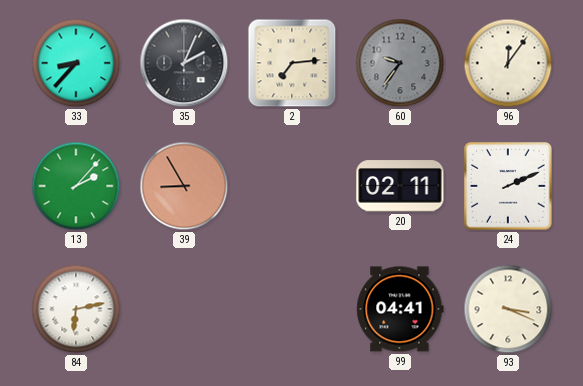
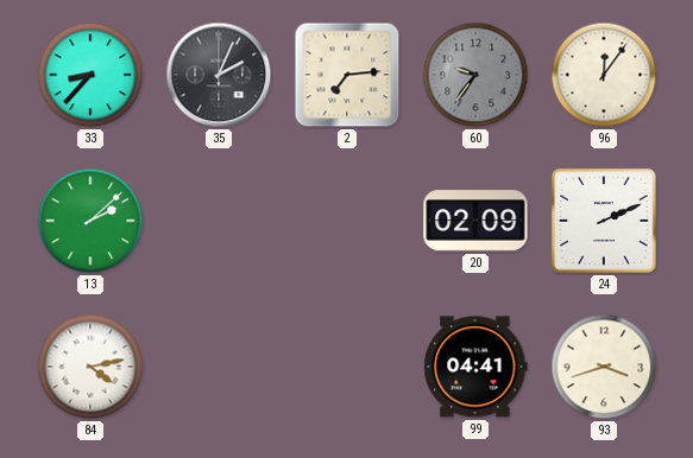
13: 2:07 -> 2:08 (90, 221)
39: 8:55 -> none (184, 186)
20: 02:11 -> 02:09 (475, 221)
84: 6:13 -> 4:13 (90, 367)
93: 3:19 -> 3:42 (604, 367)
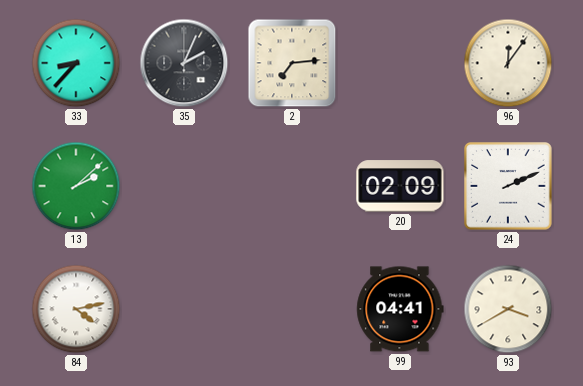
60: 9:36 -> none (475, 75)
93: 3:42 -> 3:40 (508, 309)
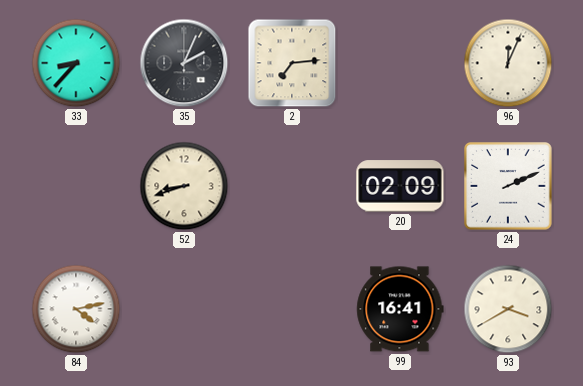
96: 12:06 -> 12:04 (508, 63)
13: 2:08 -> none (76, 186)
52: none -> 8:42 (184, 186)
99: 04:41 -> 16:41 (400, 309)
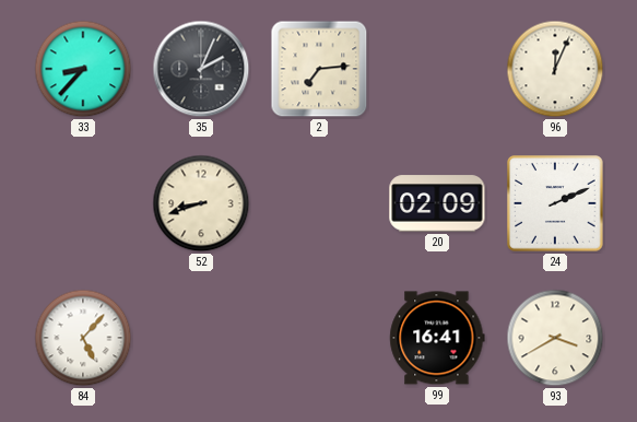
84: 4:13 -> 5:07 (83, 338)
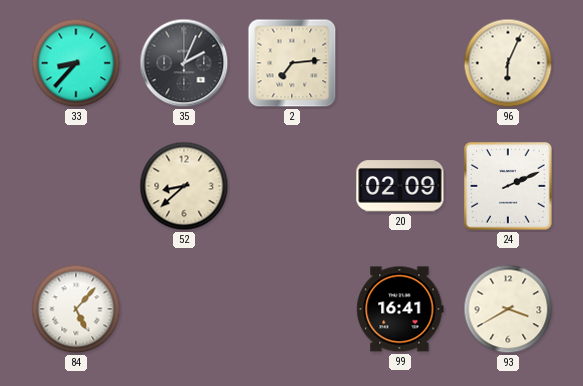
96: 12:04 -> 6:04 (508, 63)
52: 8:42 -> 8:38 (184, 186)
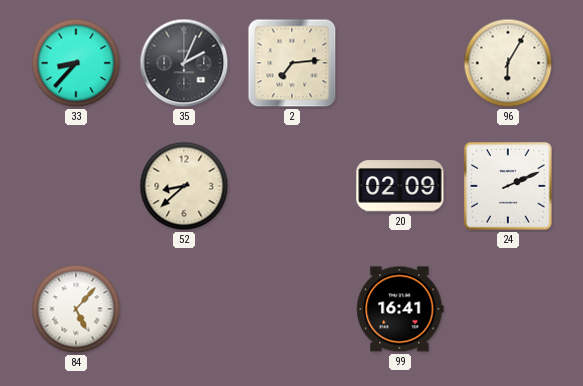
96: 6:04 -> 6:05 (508, 63)
93: 3:40 -> none (508, 309)
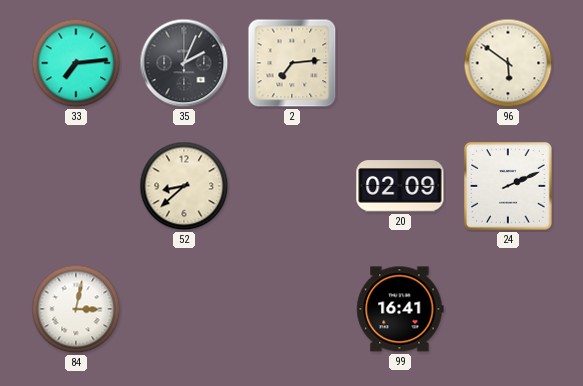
33: 8:37 -> 7:14 (76, 63)
96: 6:05 -> 5:51 (508, 63)
84: 5:07 -> 3:02 (76, 309)
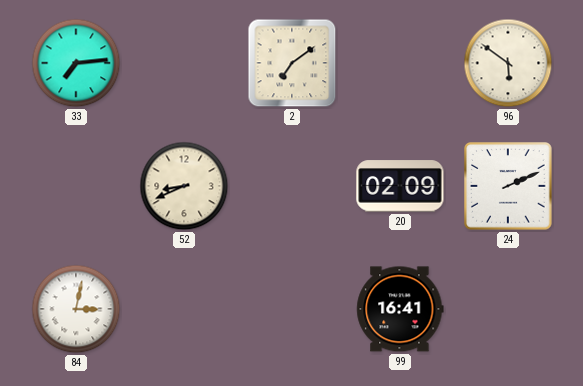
35: 2:04 -> none (184, 63)
2: 7:14 -> 7:09 (292, 63)
52: 8:38 -> 8:41 (184, 186)
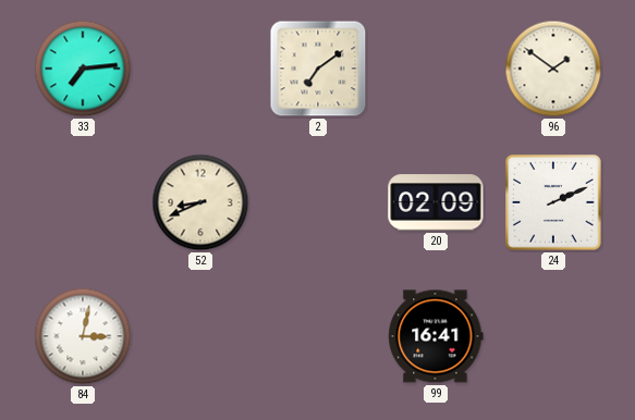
96: 5:51 -> 1:51 (553, 69)
